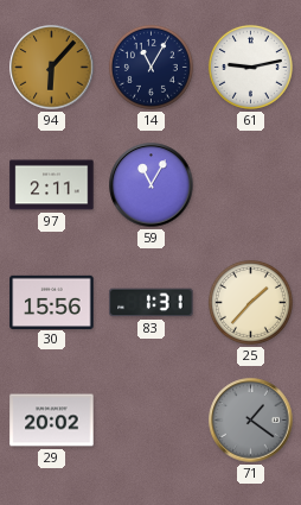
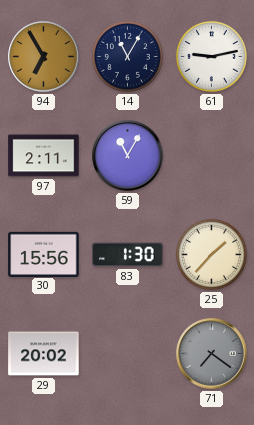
94: 6:07 -> 6:55 (44, 57)
83: 1:31 -> 1:30 (128, 255)
71: 1:21 -> 7:21 (212, 354)
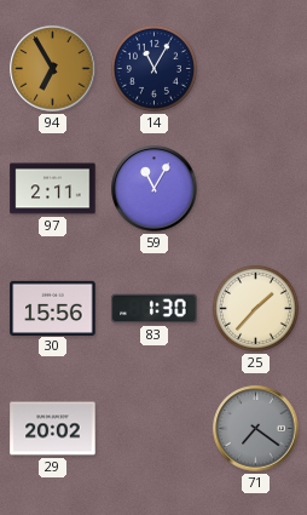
61: 9:13 -> none (211, 56)
